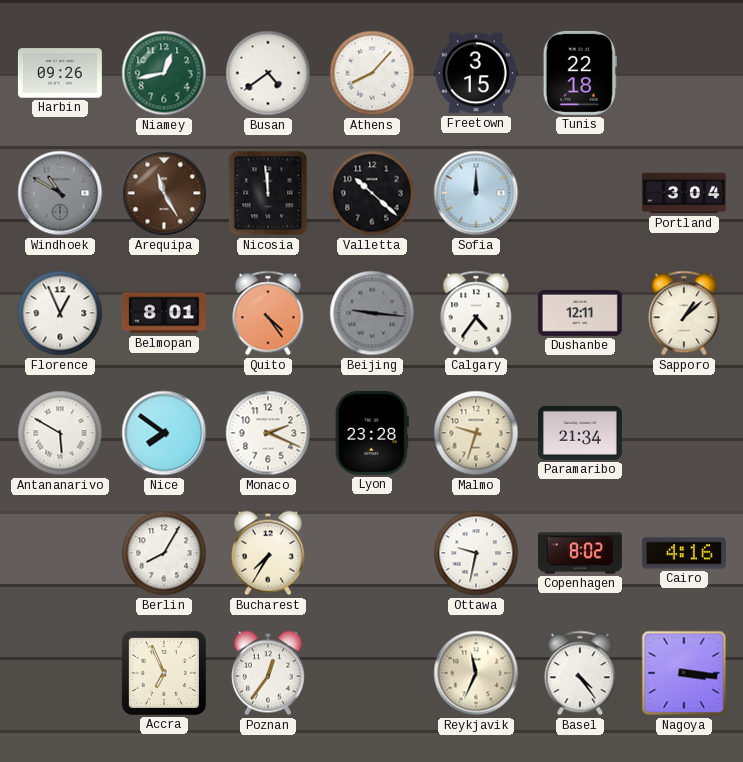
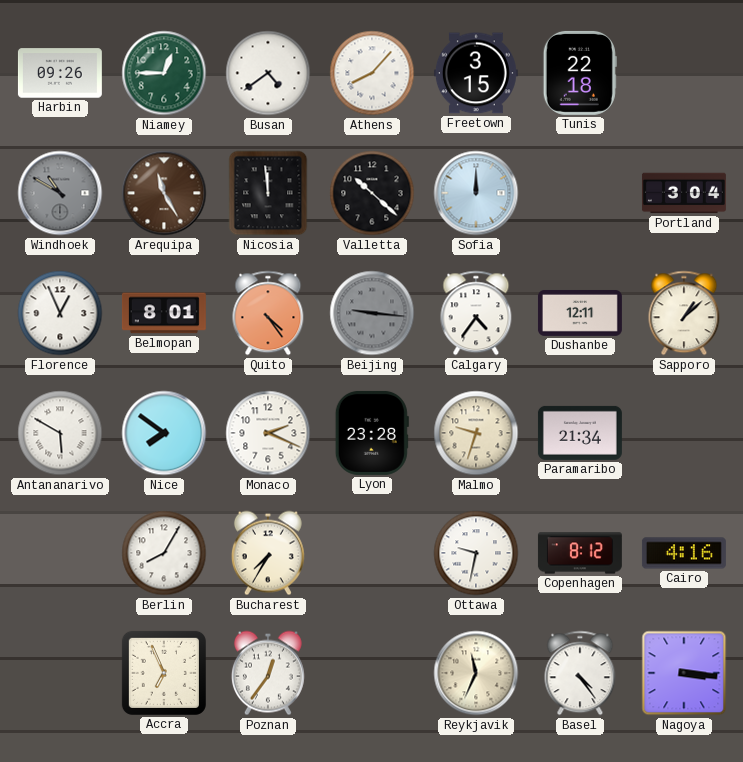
Niamey: 12:43 -> 12:45 (164, 73)
Copenhagen: 8:02 -> 8:12 (580, 553)
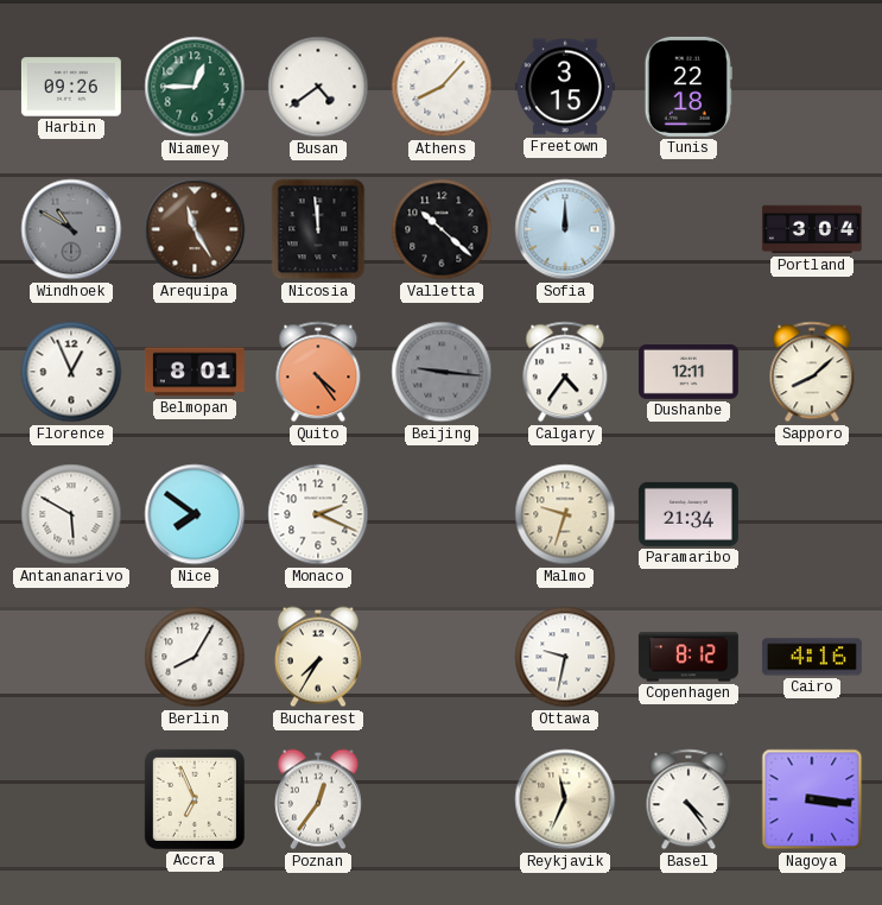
Sapporo: 1:08 -> 8:08 (812, 372)
Lyon: 23:28 -> none (372, 433)
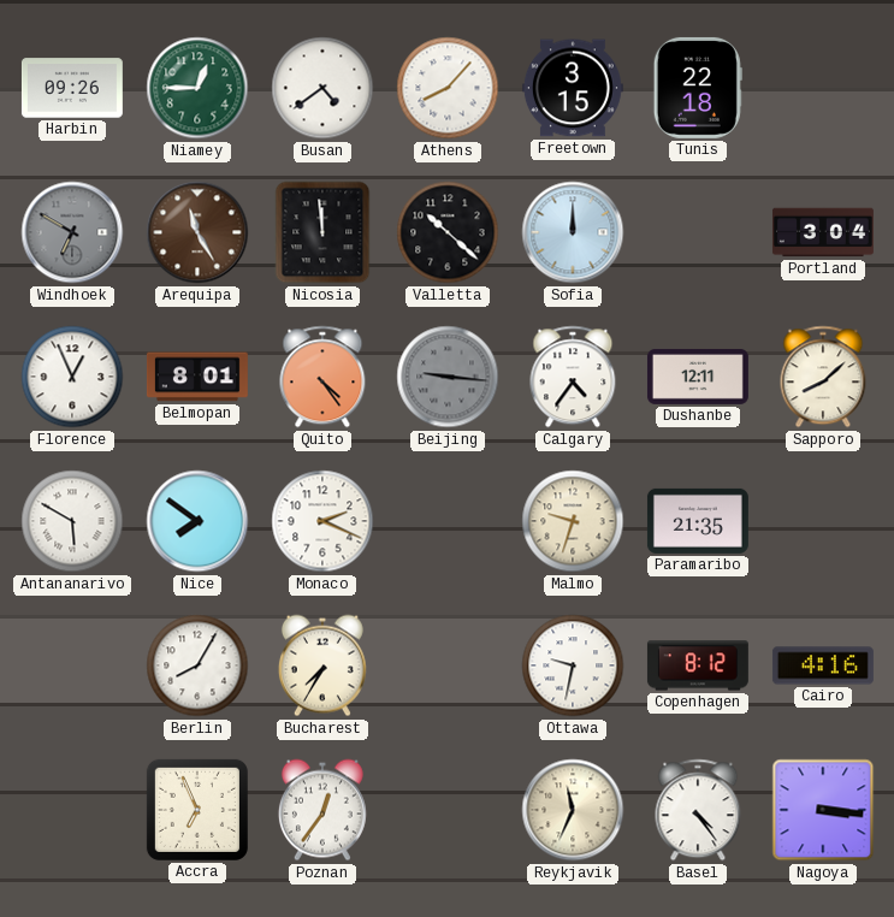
Windhoek: 10:50 -> 6:50 (72, 232)
Paramaribo: 21:34 -> 21:35 (698, 521)
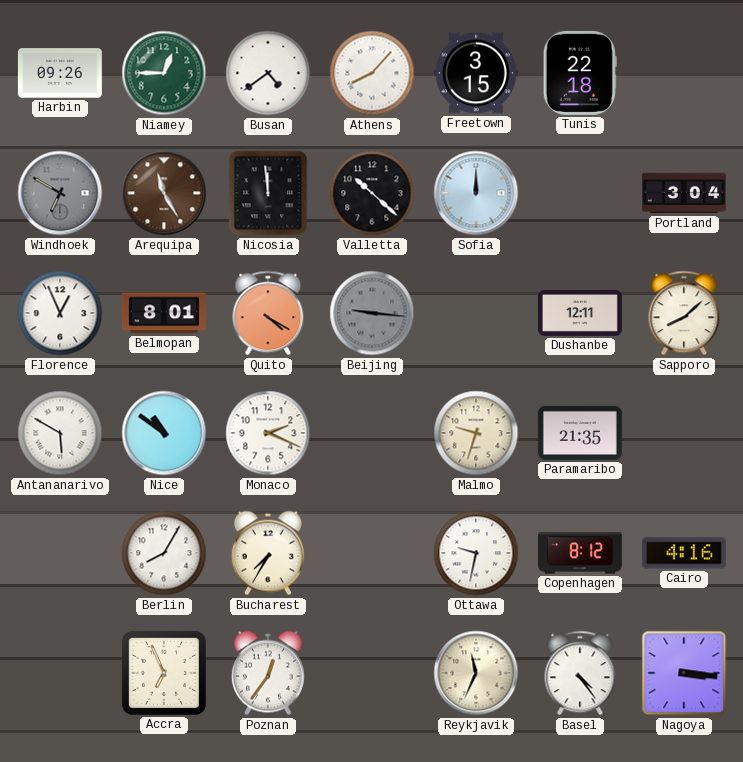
Quito: 4:24 -> 4:20 (268, 313)
Calgary: 4:36 -> none (573, 377)
Nice: 7:51 -> 10:51 (164, 433)
